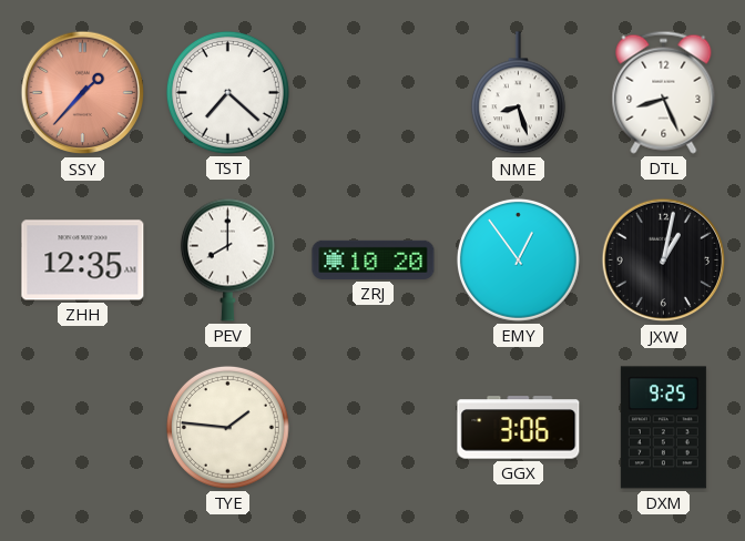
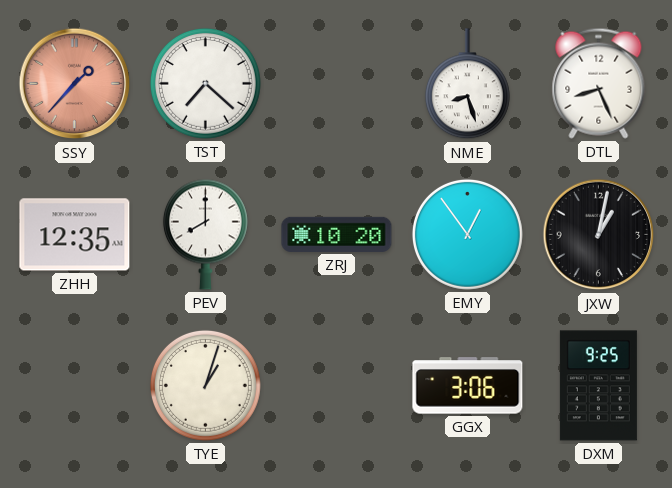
TYE: 1:46 -> 1:03 (205, 385)
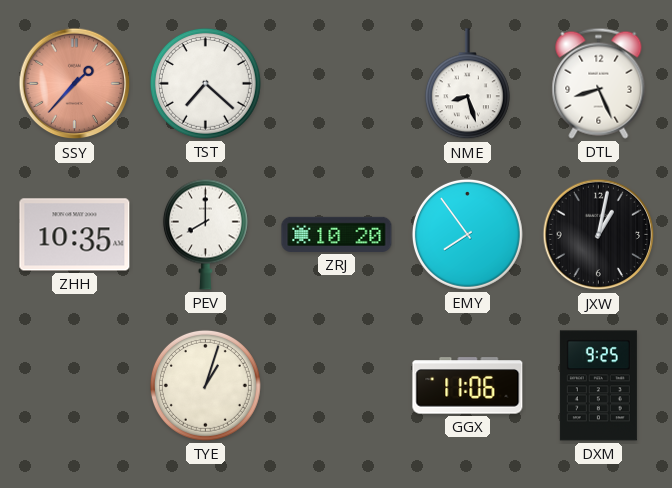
ZHH: 12:35 -> 10:35 (75, 235)
EMY: 12:54 -> 7:54 (467, 234)
GGX: 3:06 -> 11:06 (468, 386)
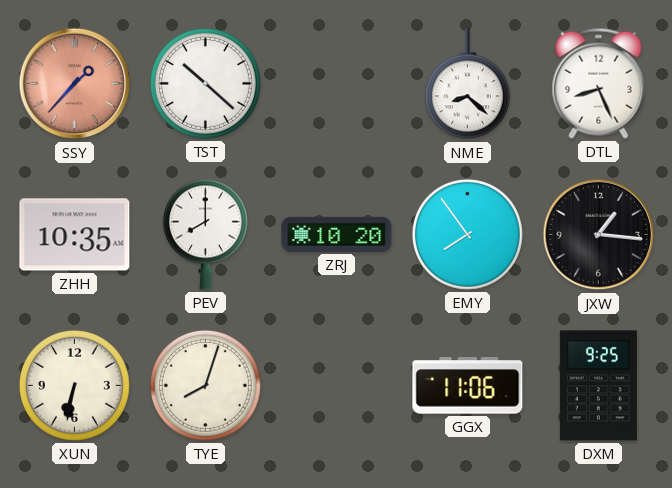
TST: 7:22 -> 10:22 (205, 83)
NME: 8:27 -> 8:22 (467, 84)
JXW: 1:02 -> 1:16 (599, 235)
XUN: none -> 6:32 (74, 385)
TYE: 1:03 -> 8:03 (205, 385)
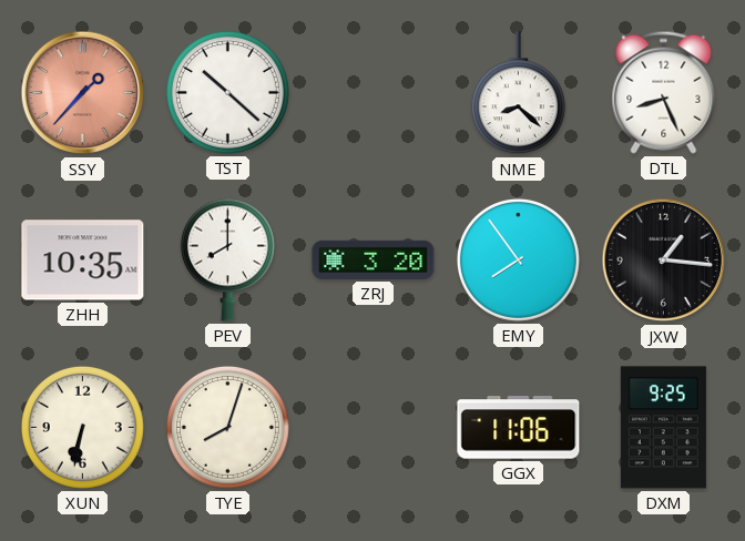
ZRJ: 10:20 -> 3:20 (374, 259)
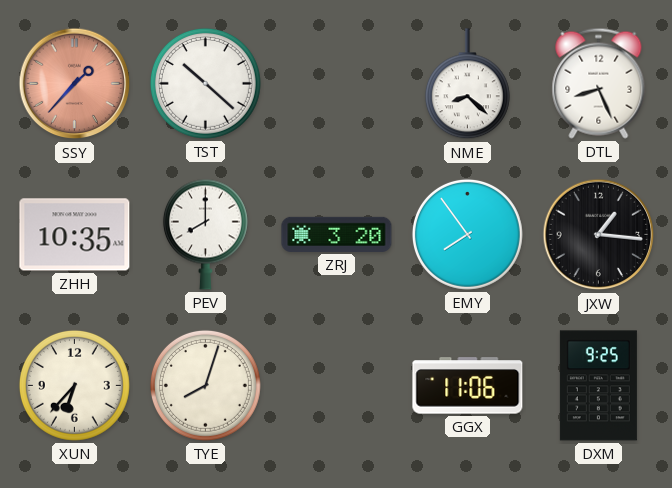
XUN: 6:32 -> 6:37 (74, 385)
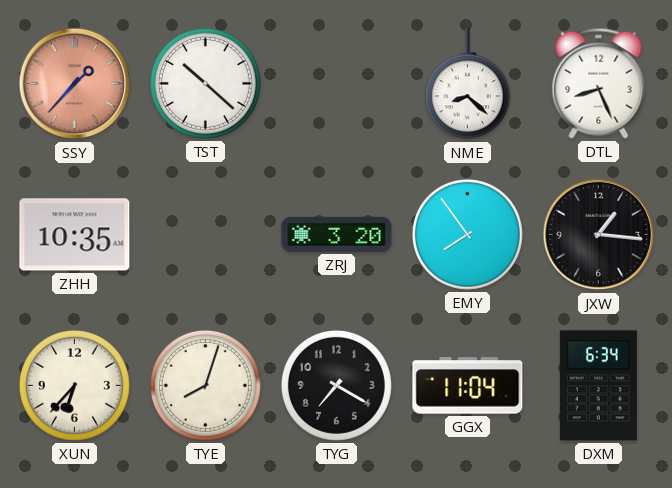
PEV: 8:00 -> none (205, 234)
TYG: none -> 7:20 (336, 385)
GGX: 11:06 -> 11:04 (468, 386)
DXM: 9:25 -> 6:34 (598, 386)
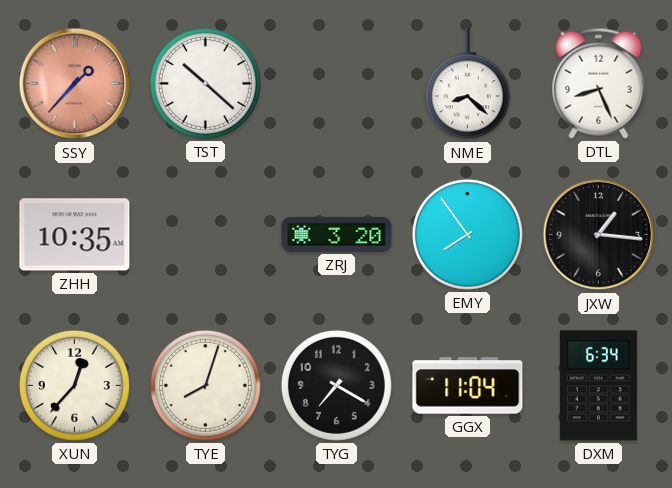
XUN: 6:37 -> 12:37 (74, 385)
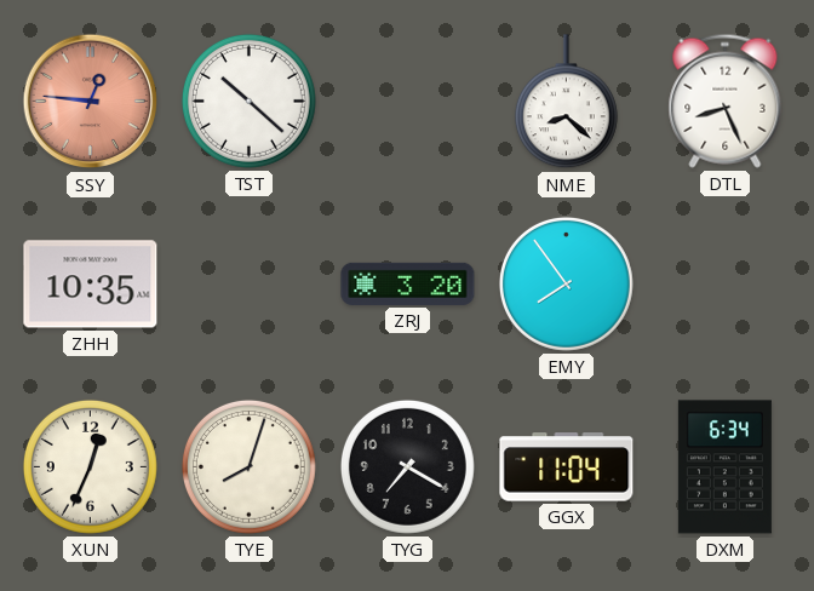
SSY: 1:37 -> 12:46 (91, 102)
JXW: 1:16 -> none (599, 235)
XUN: 12:37 -> 12:34 (90, 466)
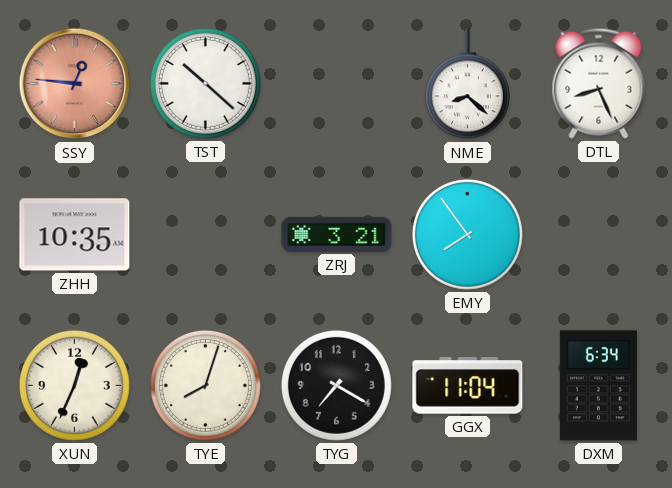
ZRJ: 3:20 -> 3:21 (337, 234)
